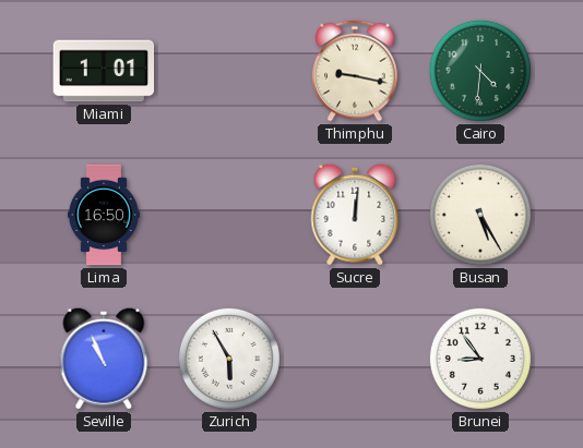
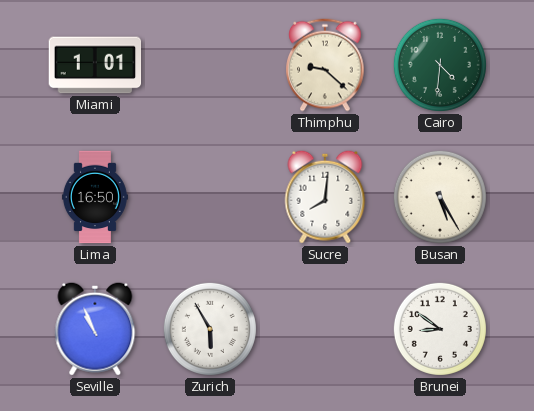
Thimphu: 9:17 -> 9:22 (325, 65)
Sucre: 12:01 -> 8:01 (325, 197)
Brunei: 8:54 -> 8:51 (440, 329)
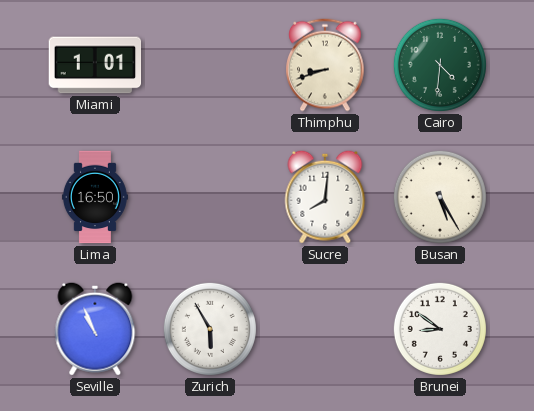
Thimphu: 9:22 -> 8:42 (325, 65)
